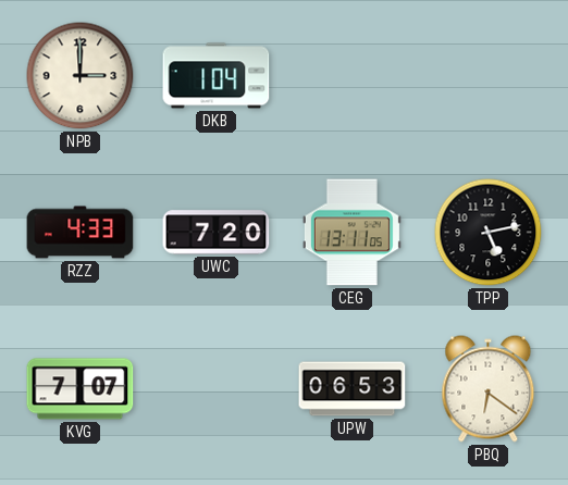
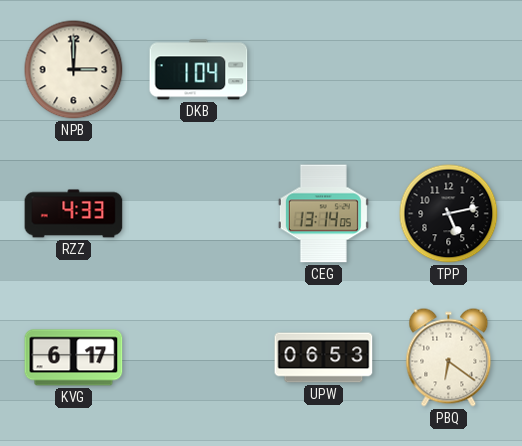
UWC: 7:20 -> none (217, 233)
CEG: 13:11 -> 13:14 (323, 214)
KVG: 7:07 -> 6:17 (74, 358)
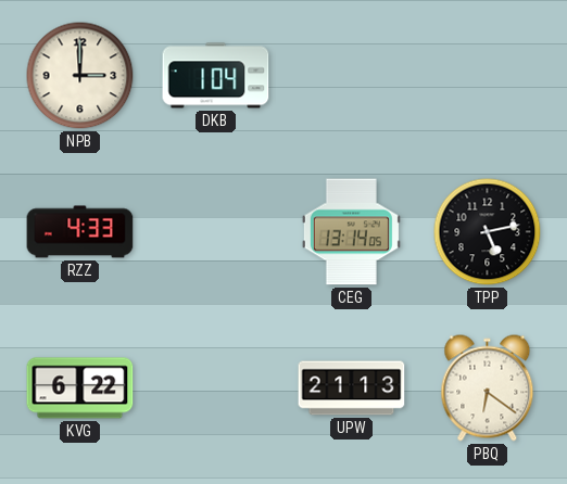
KVG: 6:17 -> 6:22 (80, 389)
UPW: 06:53 -> 21:13 (352, 389)
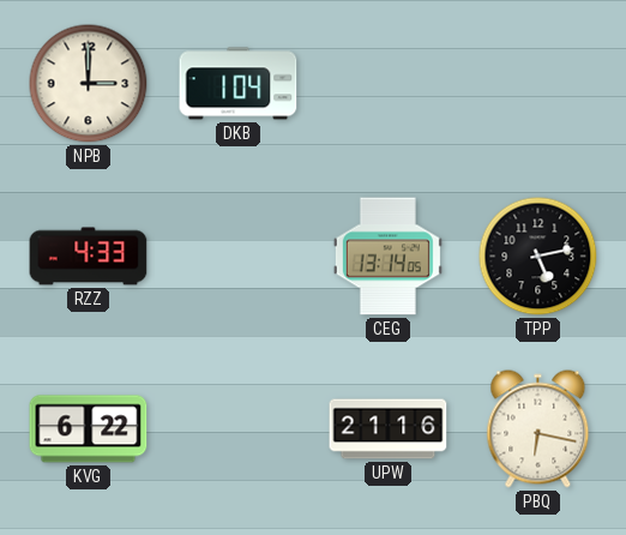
UPW: 21:13 -> 21:16 (389, 429)
PBQ: 6:21 -> 6:17 (538, 429)
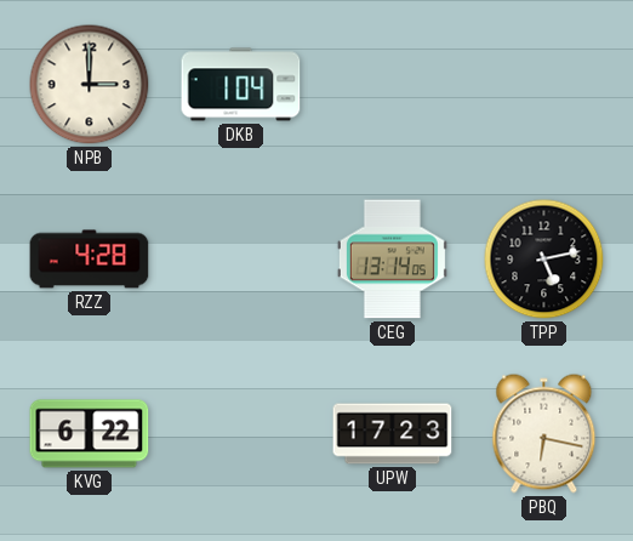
RZZ: 4:33 -> 4:28 (90, 260)
UPW: 21:16 -> 17:23 (393, 434)
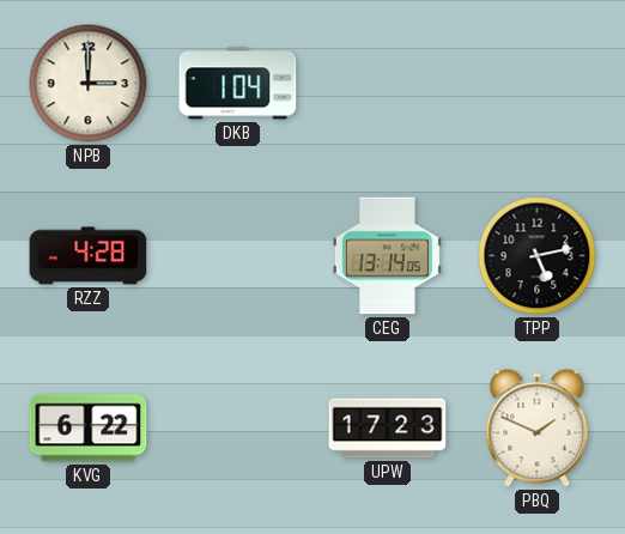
PBQ: 6:17 -> 1:49 (538, 429)
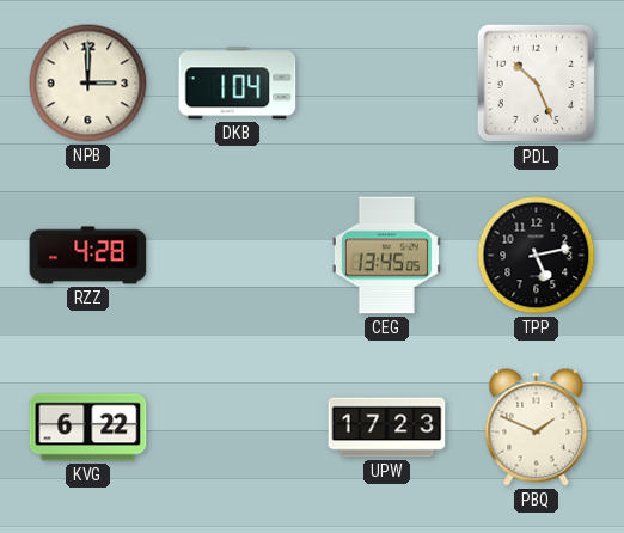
PDL: none -> 10:26 (537, 84)
CEG: 13:14 -> 13:45 (386, 256)
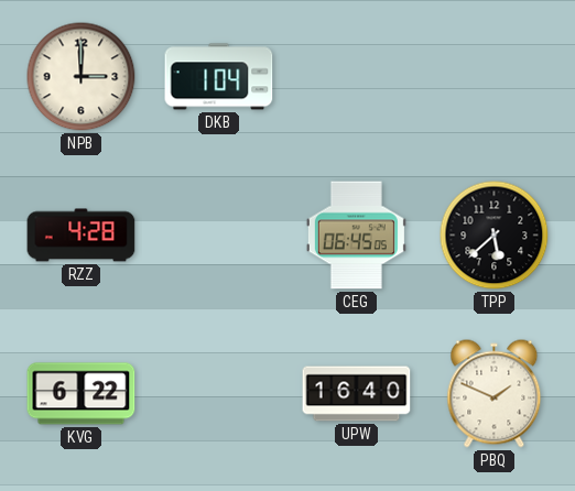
PDL: 10:26 -> none (537, 84)
CEG: 13:45 -> 06:45 (356, 236)
TPP: 5:13 -> 5:38 (495, 236)
UPW: 17:23 -> 16:40 (357, 394)
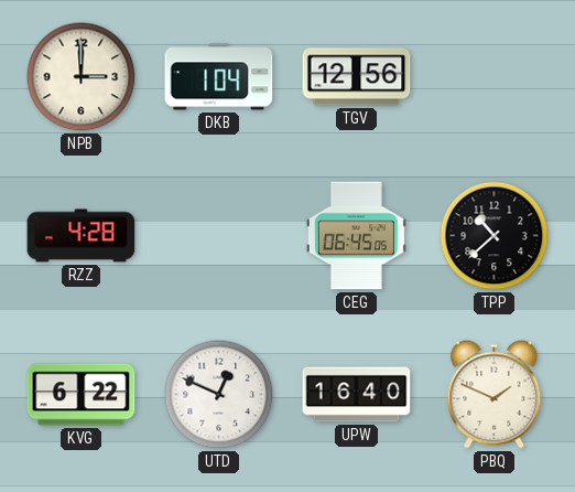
TGV: none -> 12:56 (357, 77)
TPP: 5:38 -> 10:38 (495, 236)
UTD: none -> 12:49 (219, 395)
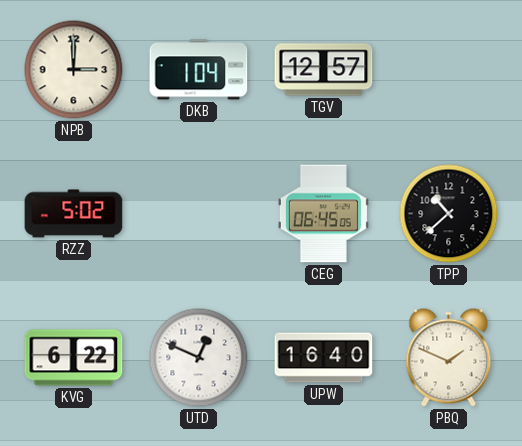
TGV: 12:56 -> 12:57 (324, 70)
RZZ: 4:28 -> 5:02 (74, 214)
